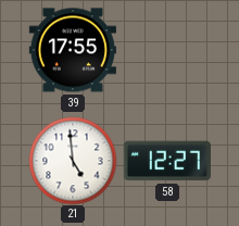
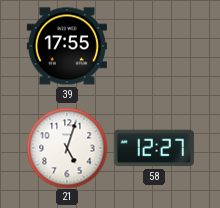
21: 4:59 -> 5:03 (67, 148)
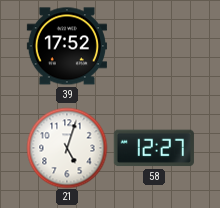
39: 17:55 -> 17:52 (67, 46)
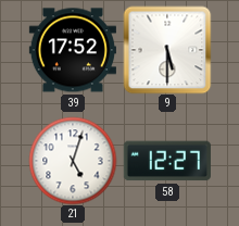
9: none -> 5:30 (167, 50)
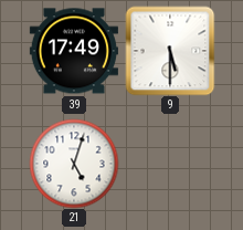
39: 17:52 -> 17:49 (74, 51)
58: 12:27 -> none (167, 161)
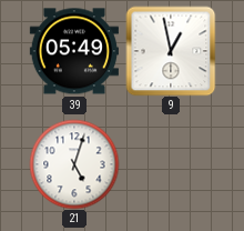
39: 17:49 -> 05:49 (74, 51)
9: 5:30 -> 12:58 (171, 51)
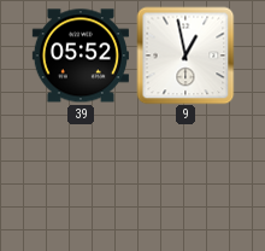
39: 05:49 -> 05:52 (81, 56)
21: 5:03 -> none (74, 164)
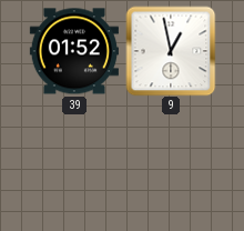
39: 05:52 -> 01:52 (74, 51)
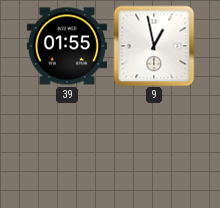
39: 01:52 -> 01:55 (67, 46)
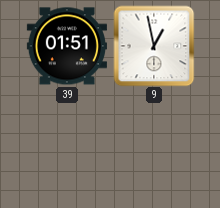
39: 01:55 -> 01:51 (67, 46)
